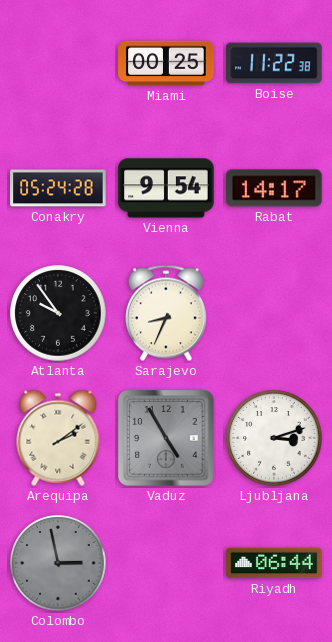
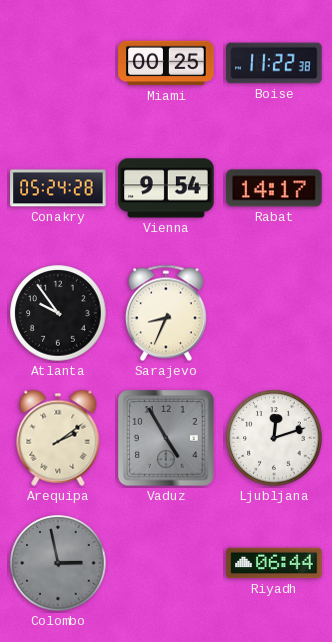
Ljubljana: 3:12 -> 12:12 (274, 438)
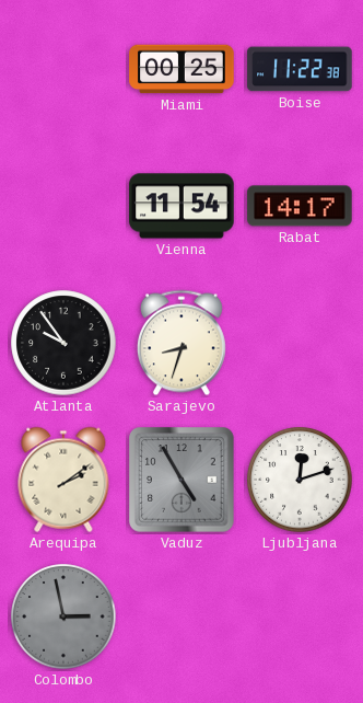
Conakry: 05:24 -> none (58, 188)
Vienna: 9:54 -> 11:54 (181, 206)
Sarajevo: 8:34 -> 8:33 (181, 343)
Riyadh: 06:44 -> none (274, 563)
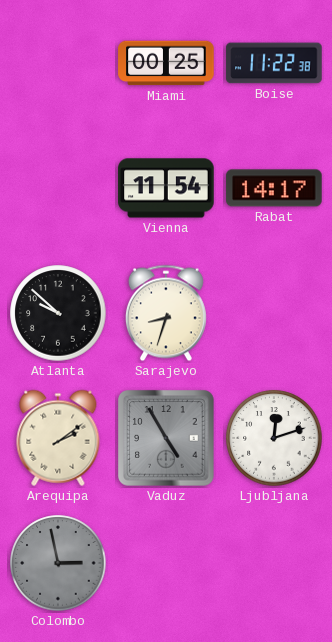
Atlanta: 9:54 -> 9:52 (58, 313)
